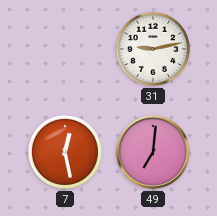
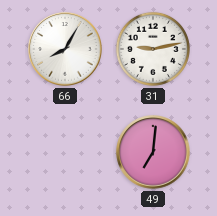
66: none -> 8:05 (65, 49)
7: 12:28 -> none (65, 152)
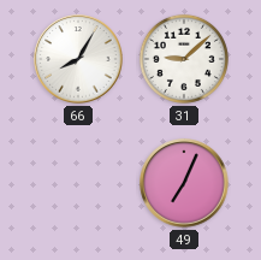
31: 9:13 -> 9:08 (184, 59)
49: 7:01 -> 7:04 (184, 183)
